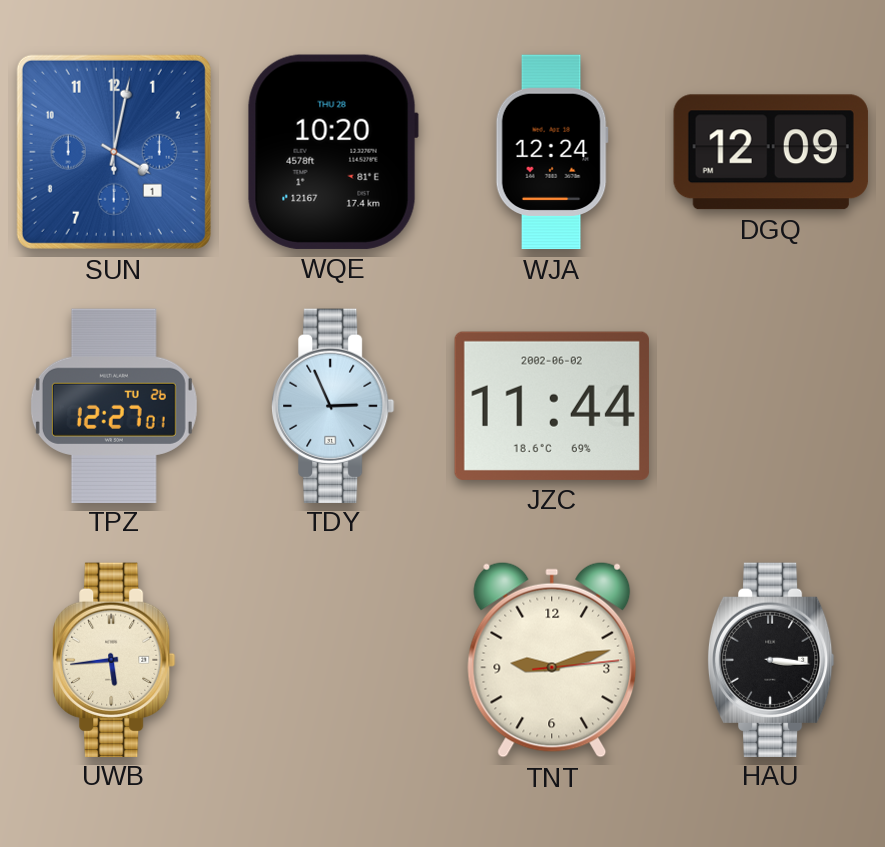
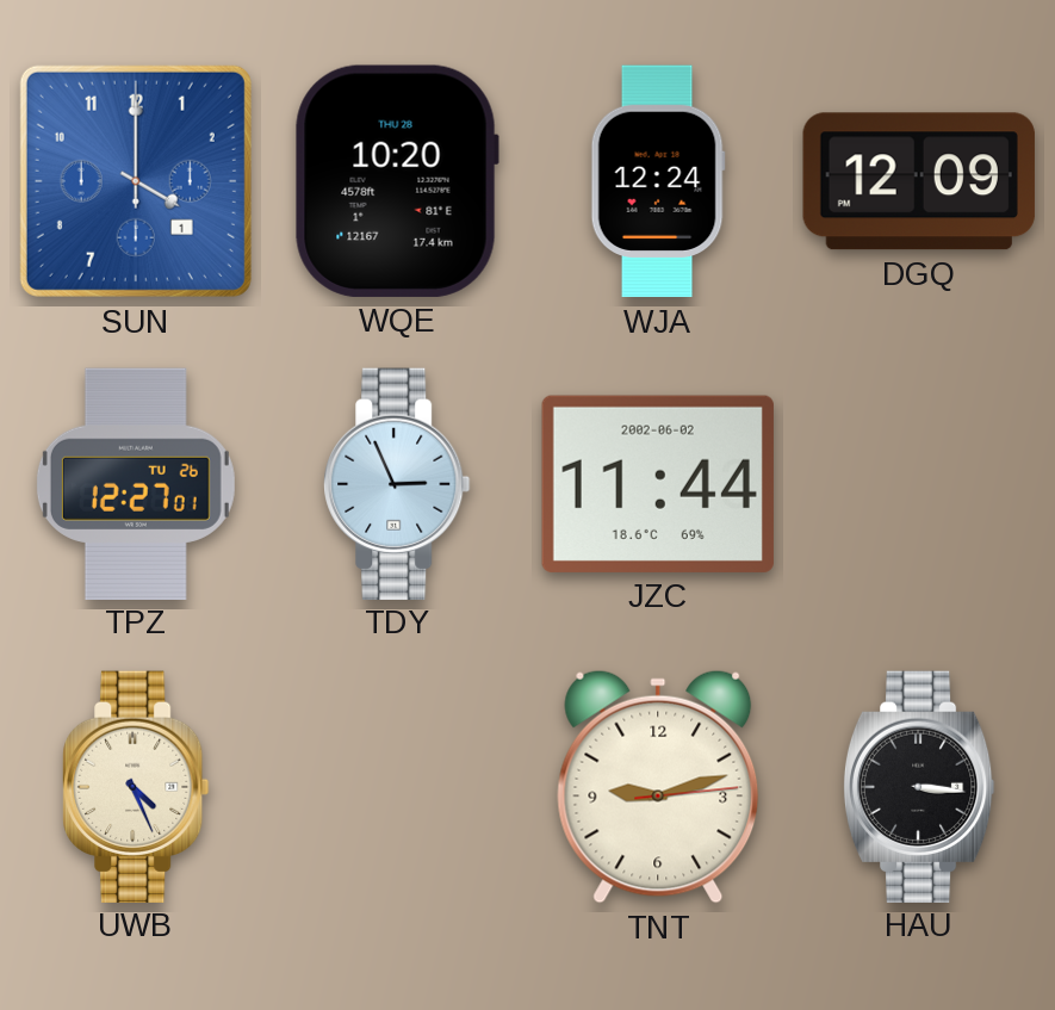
SUN: 4:02 -> 4:00 (136, 181)
UWB: 5:44 -> 4:26 (136, 786)
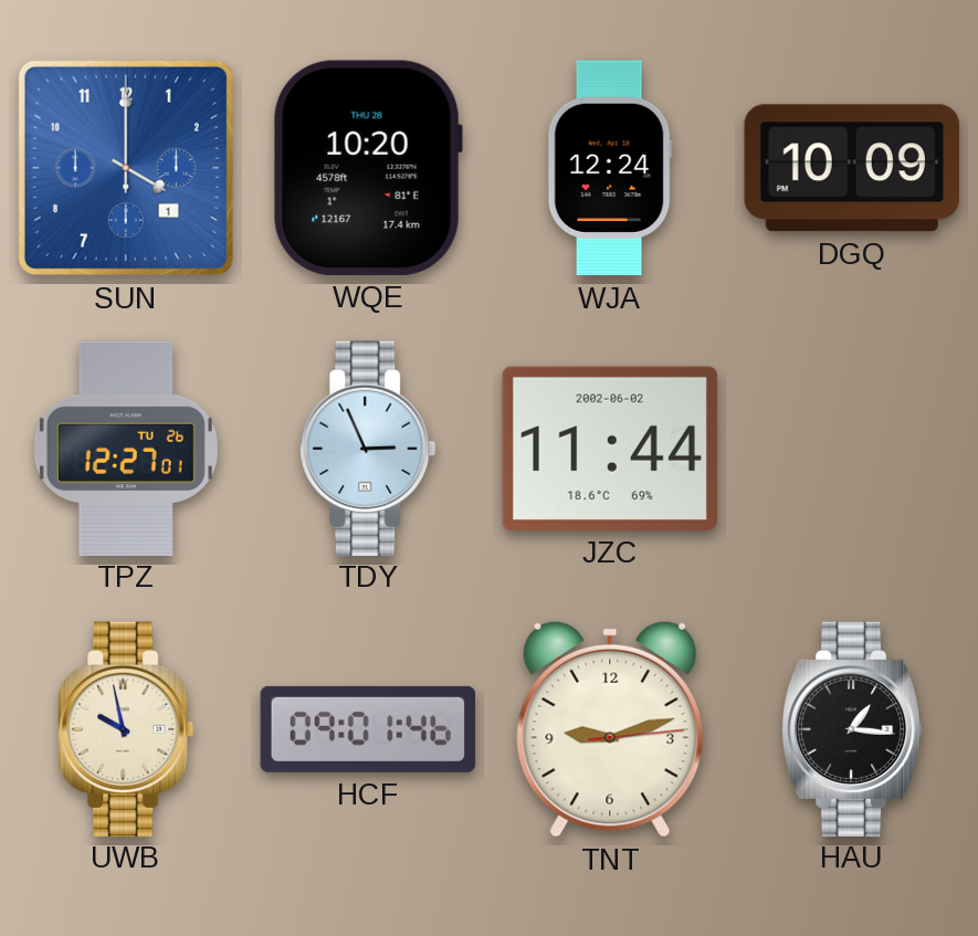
DGQ: 12:09 -> 10:09 (852, 168)
UWB: 4:26 -> 9:58 (126, 728)
HCF: none -> 09:01 (368, 729)
HAU: 3:16 -> 1:16 (852, 728)
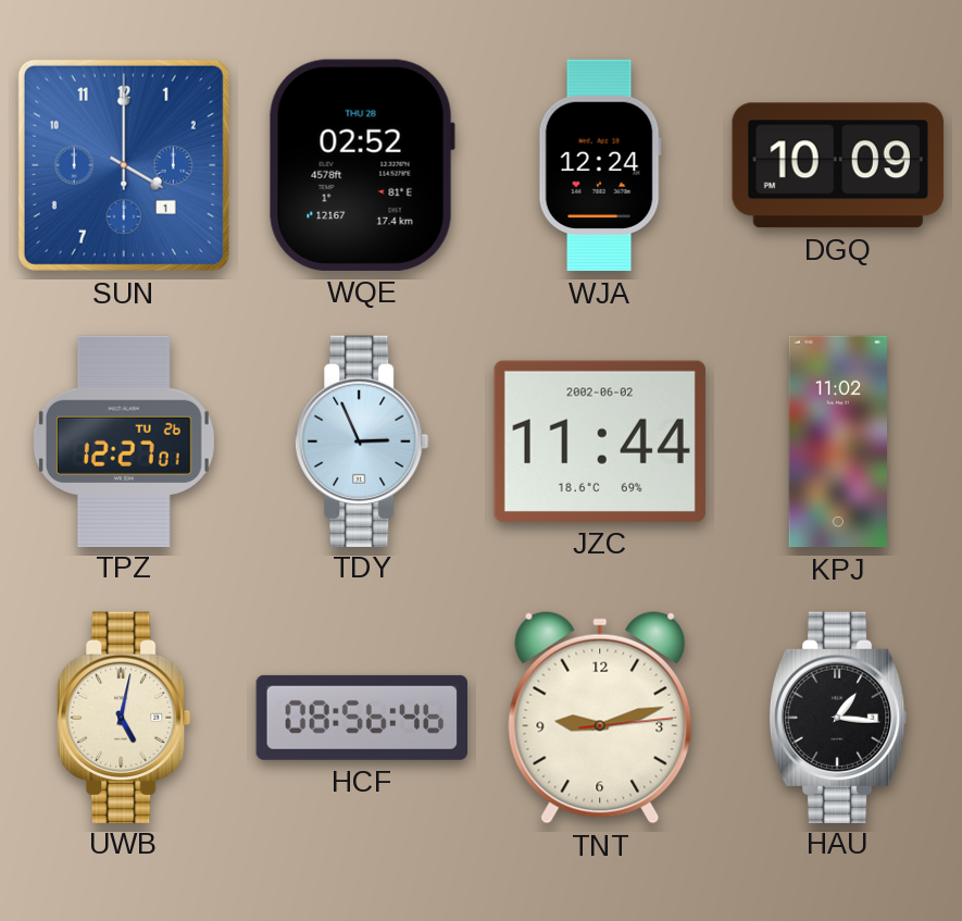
WQE: 10:20 -> 02:52 (362, 165)
KPJ: none -> 11:02 (837, 441)
UWB: 9:58 -> 5:02 (124, 717)
HCF: 09:01 -> 08:56 (362, 718)
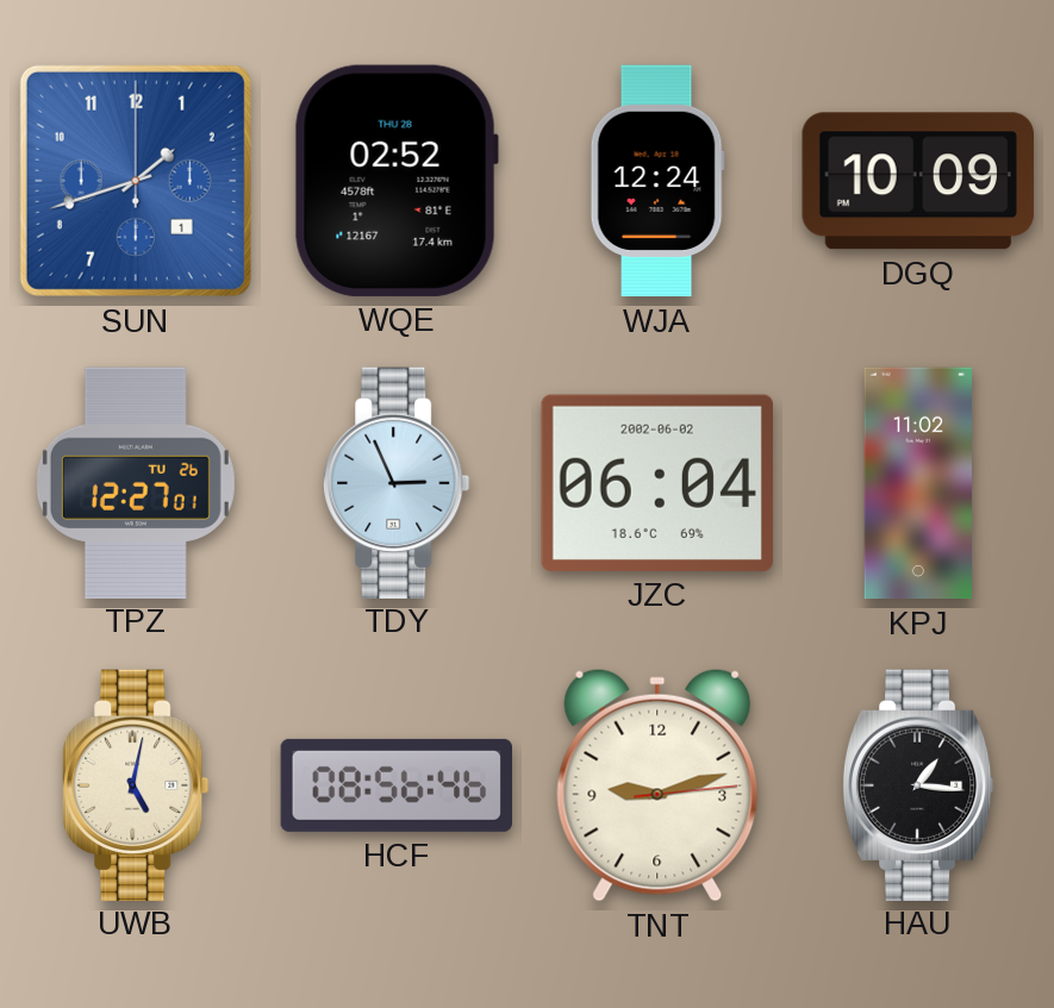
SUN: 4:00 -> 1:42 (136, 181)
JZC: 11:44 -> 06:04 (657, 483)
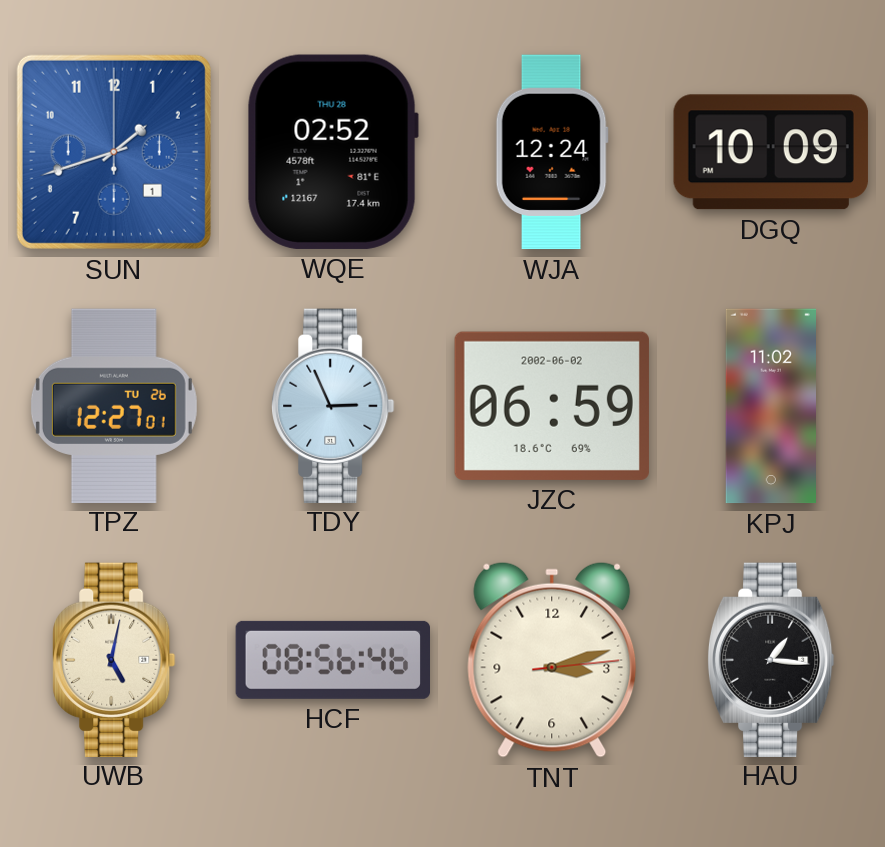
JZC: 06:04 -> 06:59 (552, 406)
TNT: 9:12 -> 3:12 (552, 660)
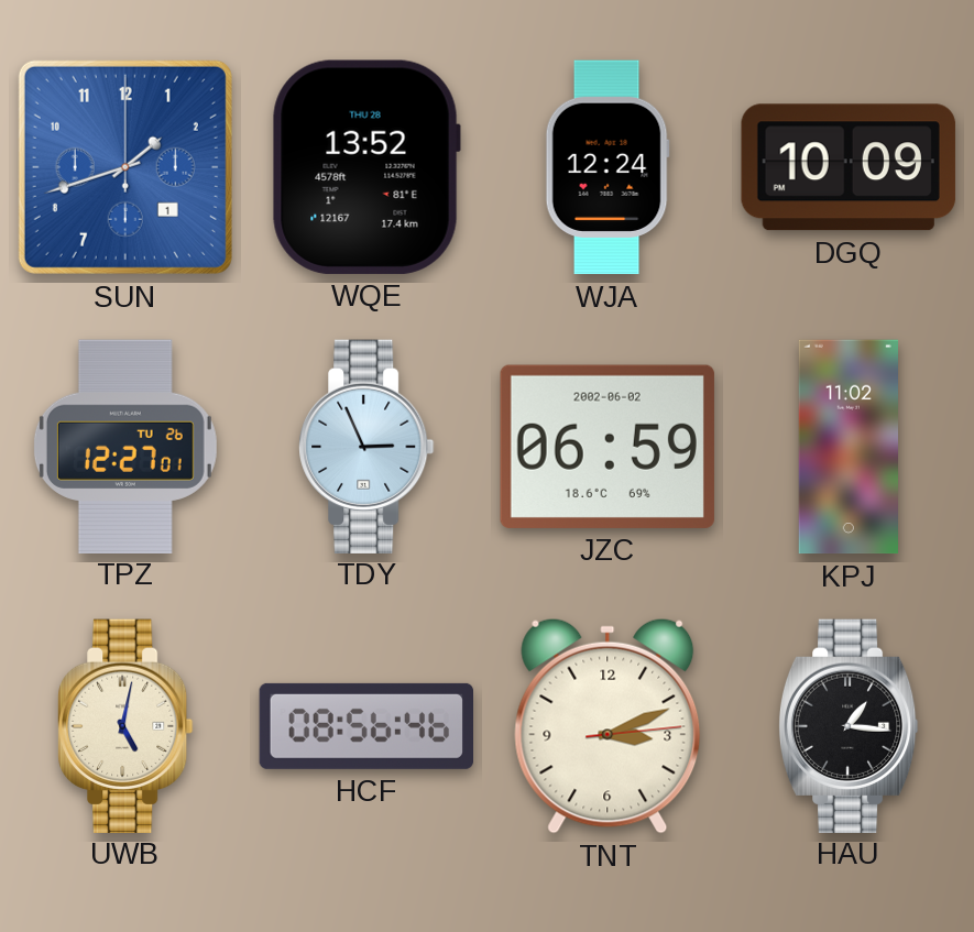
WQE: 02:52 -> 13:52 (366, 167)
TNT: 3:12 -> 3:11 (608, 726)
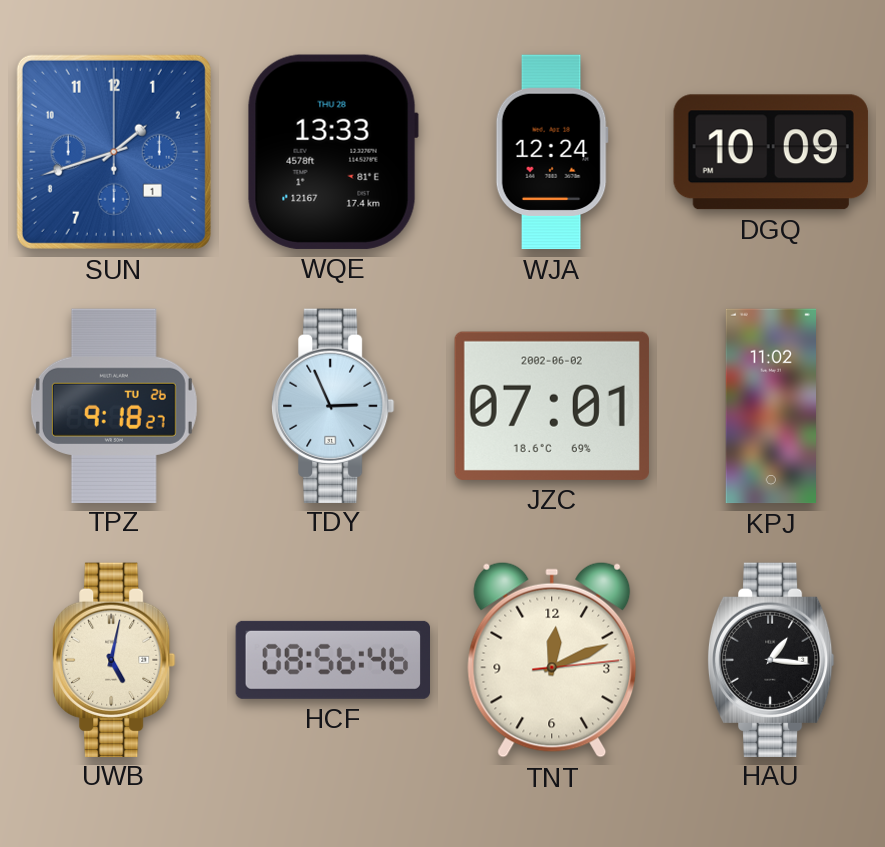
WQE: 13:52 -> 13:33 (333, 152)
TPZ: 12:27 -> 9:18 (114, 405)
JZC: 06:59 -> 07:01 (552, 406)
TNT: 3:11 -> 12:11 (552, 660)
